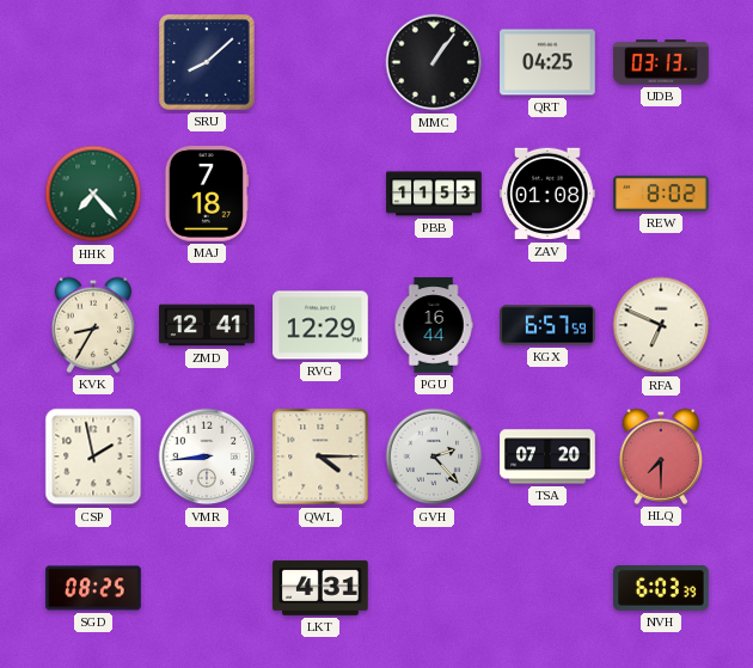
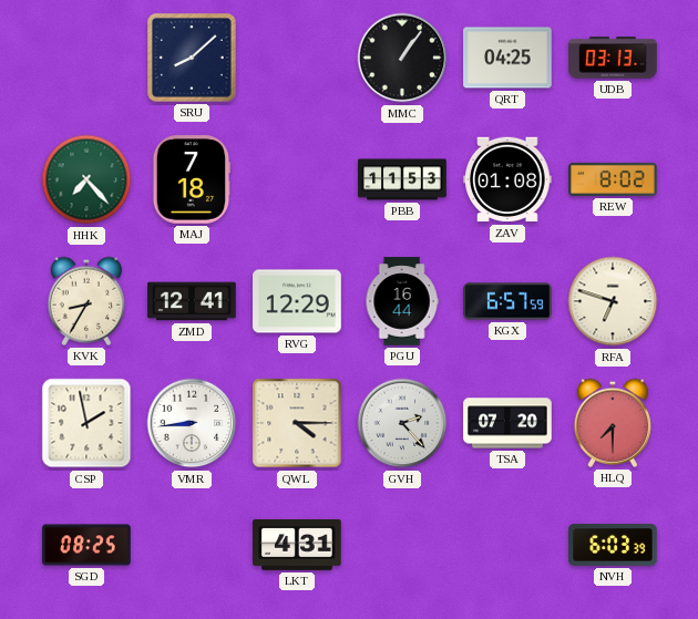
RFA: 6:49 -> 6:48 (613, 301)
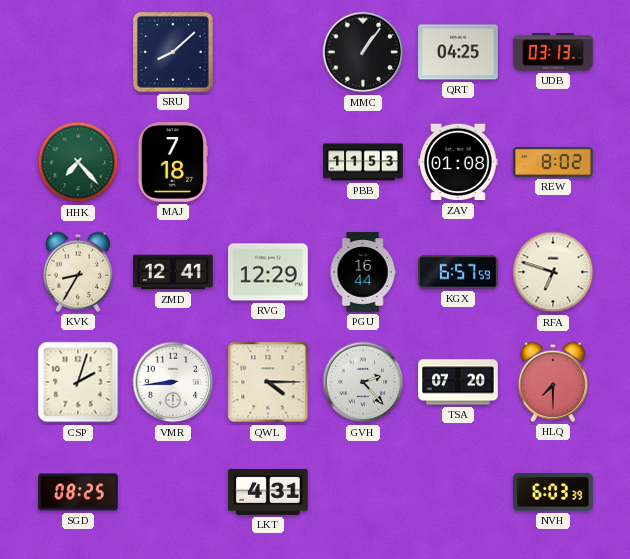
CSP: 1:58 -> 2:03 (78, 382)
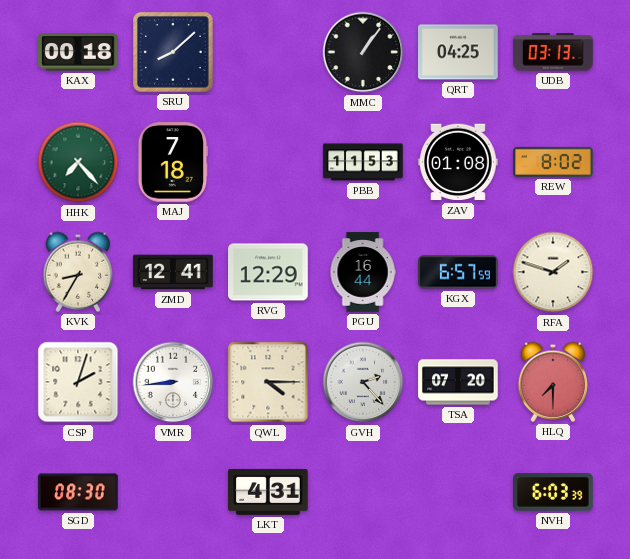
KAX: none -> 00:18 (78, 52)
RFA: 6:48 -> 1:48 (553, 272)
SGD: 08:25 -> 08:30 (78, 492)
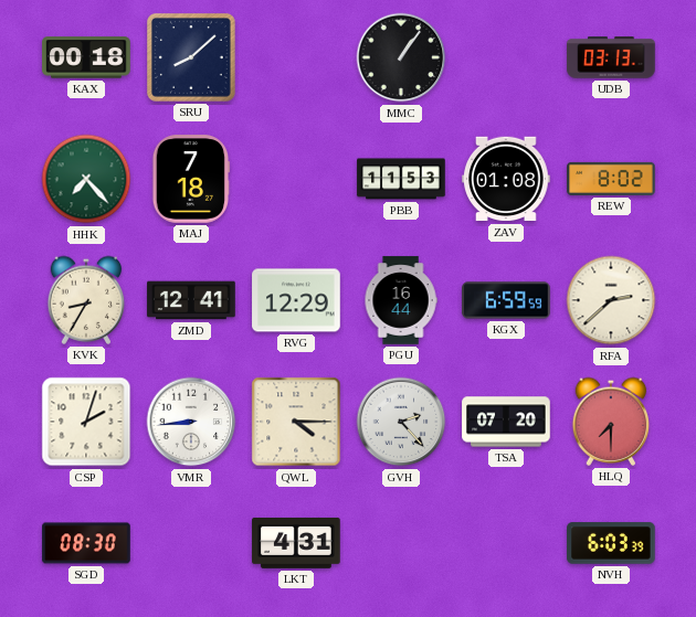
QRT: 04:25 -> none (458, 52)
KGX: 6:57 -> 6:59 (506, 300)
RFA: 1:48 -> 2:38 (611, 300)
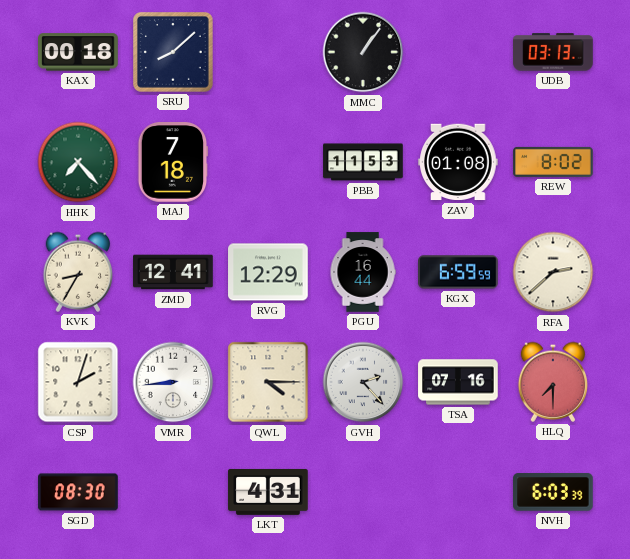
TSA: 07:20 -> 07:16 (458, 382)
